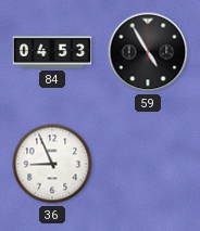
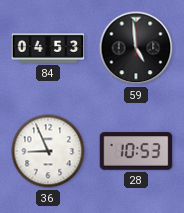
59: 4:55 -> 4:59 (136, 48)
28: none -> 10:53 (136, 151)
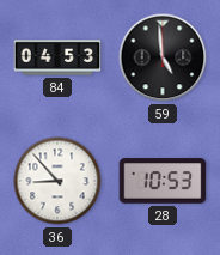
36: 8:56 -> 8:53 (57, 181)
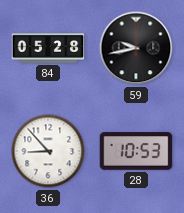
84: 04:53 -> 05:28 (48, 48)
59: 4:59 -> 9:43 (136, 48)
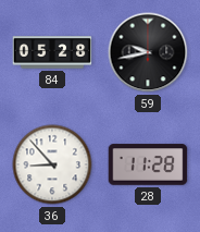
28: 10:53 -> 11:28 (148, 164)
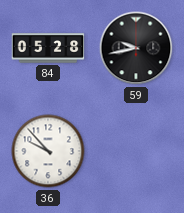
36: 8:53 -> 9:53 (48, 151)
28: 11:28 -> none (148, 164)
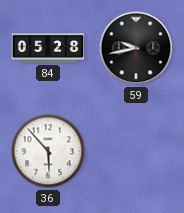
36: 9:53 -> 5:53 (48, 151)
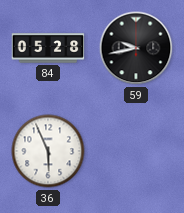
36: 5:53 -> 5:56 (48, 151)
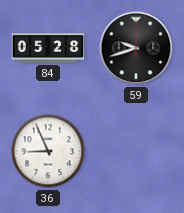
59: 9:43 -> 9:42 (136, 48)
36: 5:56 -> 8:56 (48, 151)
